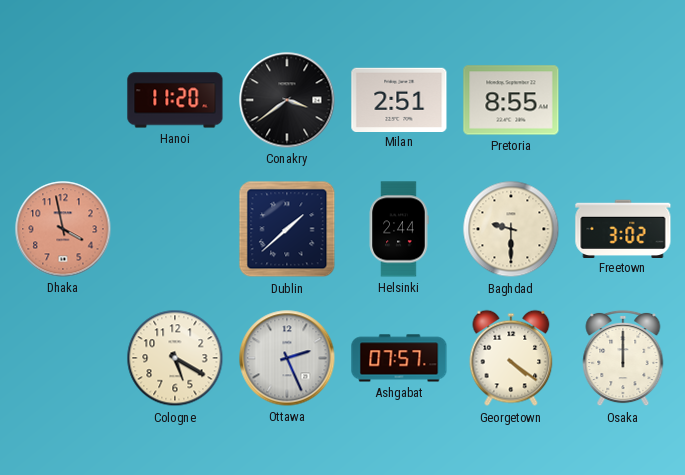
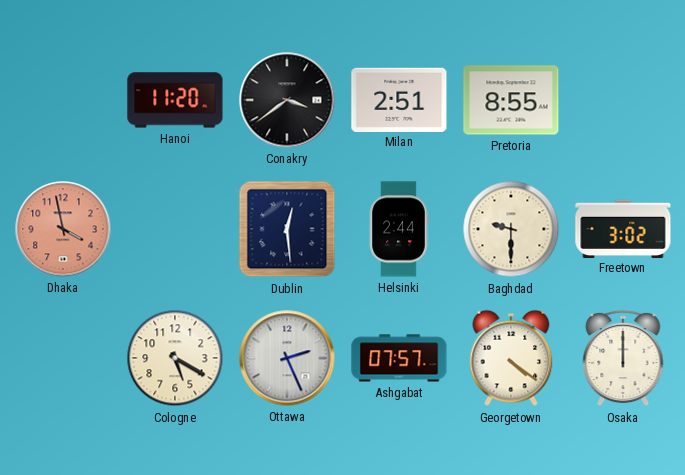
Dublin: 1:38 -> 12:29 (287, 229)
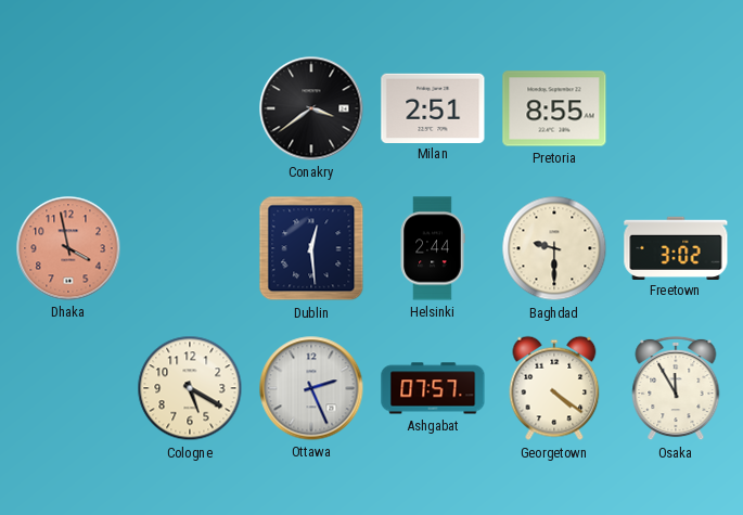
Hanoi: 11:20 -> none (175, 100)
Osaka: 12:00 -> 11:55 (676, 388)
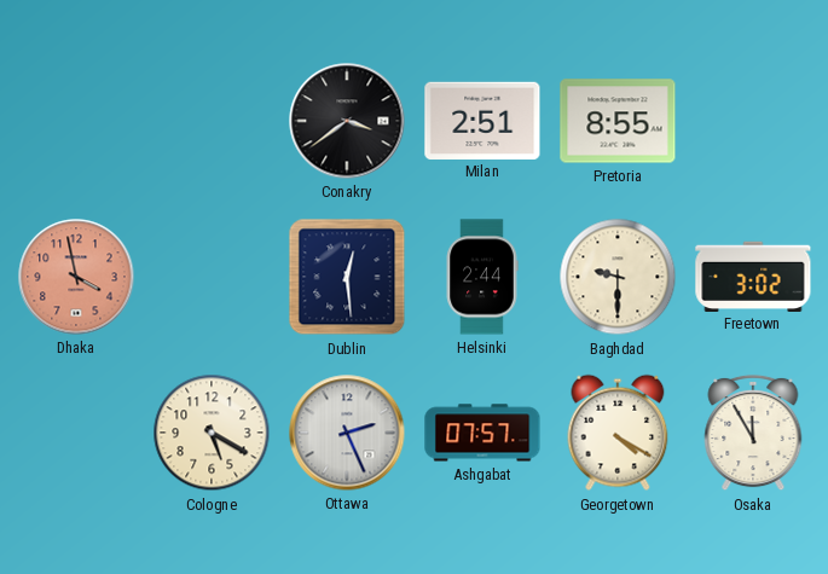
Georgetown: 4:21 -> 4:20 (618, 433)
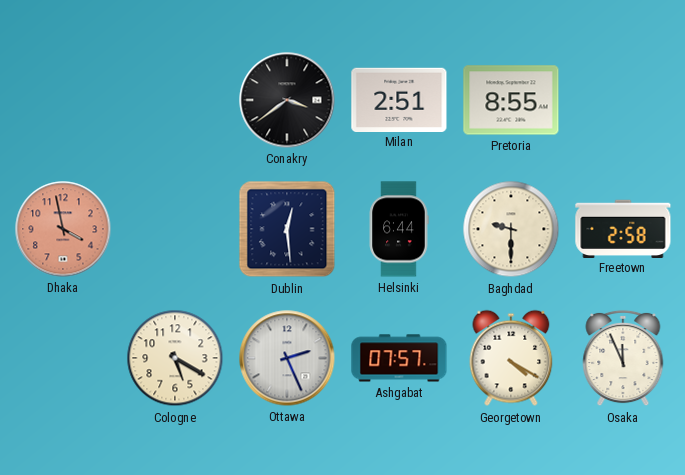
Helsinki: 2:44 -> 6:44 (399, 229)
Freetown: 3:02 -> 2:58 (623, 228)
Osaka: 11:55 -> 11:56 (623, 358)
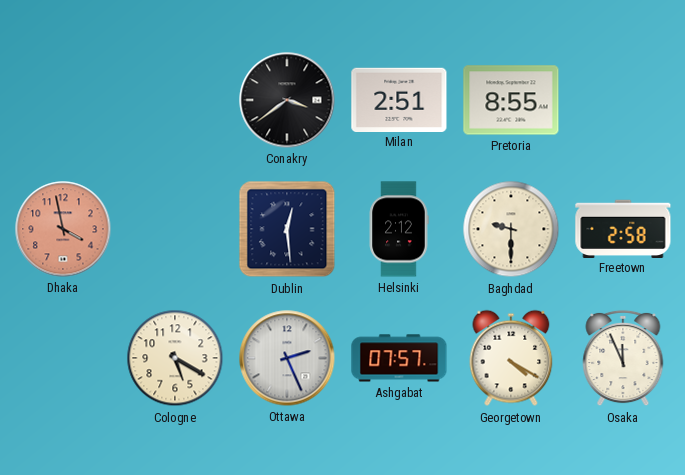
Helsinki: 6:44 -> 2:12 (399, 229)
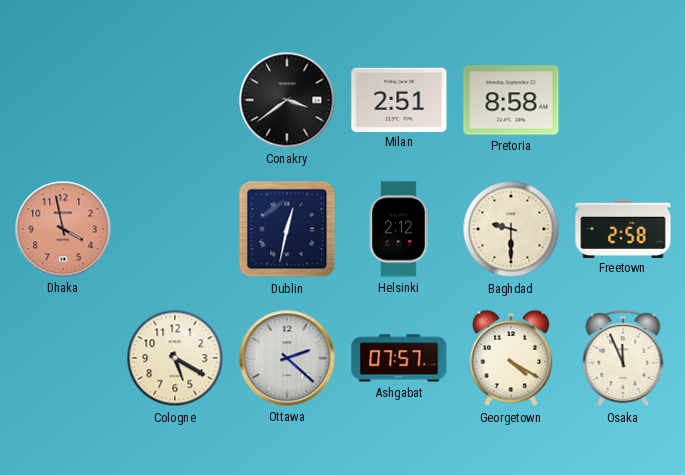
Pretoria: 8:55 -> 8:58 (511, 100)
Dublin: 12:29 -> 12:32 (287, 229)
Ottawa: 2:26 -> 2:22 (287, 358)
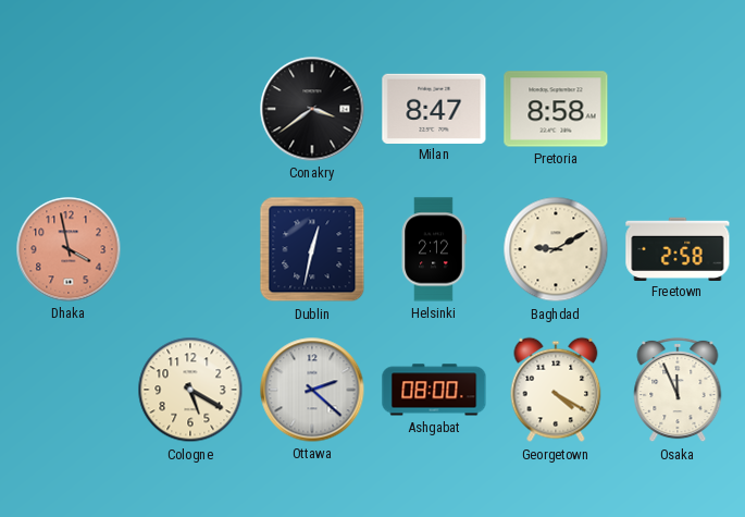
Milan: 2:51 -> 8:47 (434, 108)
Baghdad: 9:30 -> 9:10 (556, 249)
Ashgabat: 07:57 -> 08:00 (434, 390)
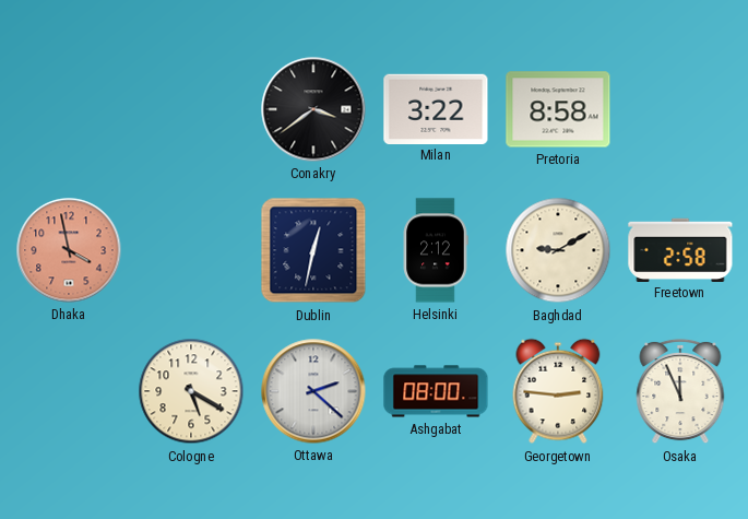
Milan: 8:47 -> 3:22 (436, 108)
Georgetown: 4:20 -> 2:46 (558, 391)
